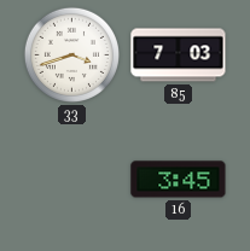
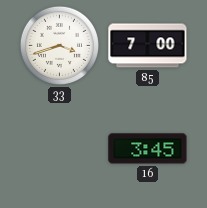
85: 7:03 -> 7:00 (148, 46)
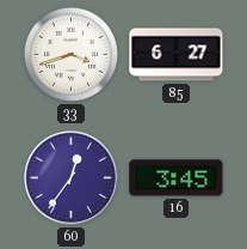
85: 7:00 -> 6:27 (177, 55)
60: none -> 12:36 (72, 178)
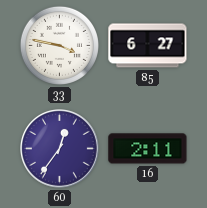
33: 3:42 -> 3:47 (59, 45)
16: 3:45 -> 2:11 (148, 149)
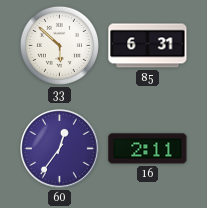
33: 3:47 -> 5:52 (59, 45)
85: 6:27 -> 6:31 (148, 46)
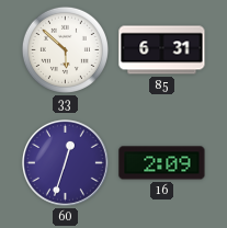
60: 12:36 -> 12:33 (66, 163)
16: 2:11 -> 2:09 (162, 163)
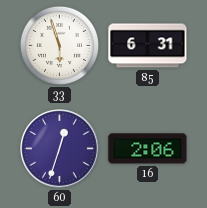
33: 5:52 -> 5:57 (59, 45)
16: 2:09 -> 2:06 (148, 149)
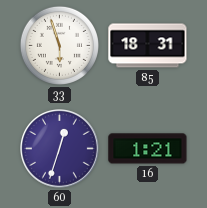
85: 6:31 -> 18:31 (148, 46)
16: 2:06 -> 1:21 (148, 149)
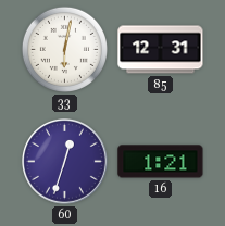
33: 5:57 -> 6:02 (64, 49)
85: 18:31 -> 12:31 (161, 50)
